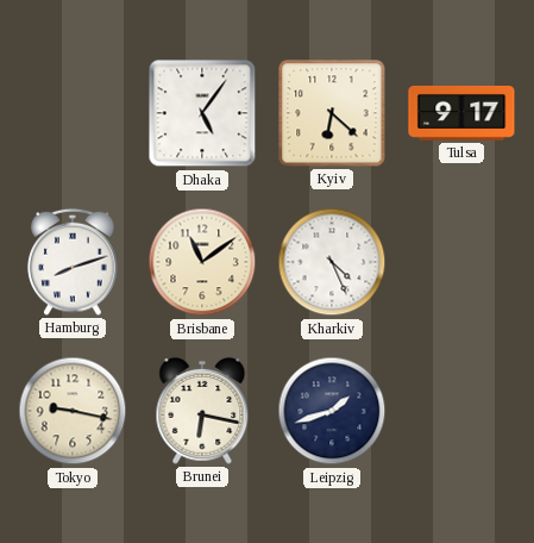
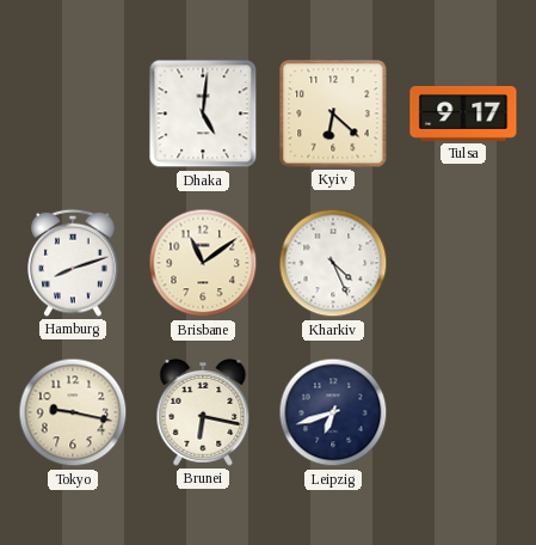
Dhaka: 5:06 -> 5:01 (203, 114)
Leipzig: 1:42 -> 6:42 (333, 412)
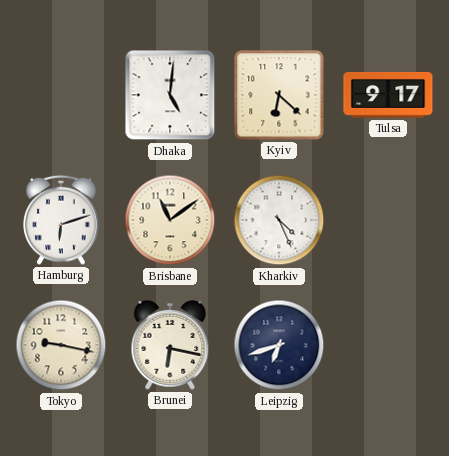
Hamburg: 8:12 -> 6:12 (61, 220)
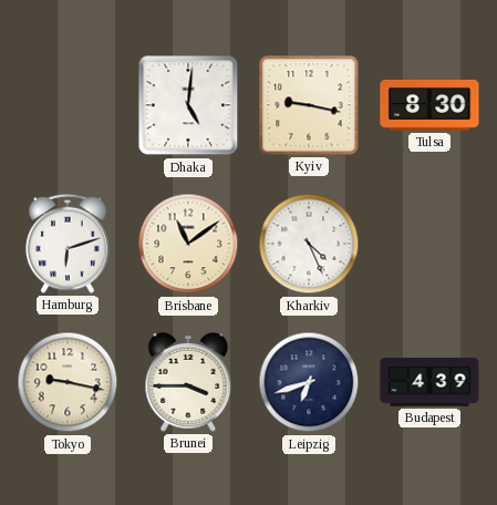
Kyiv: 6:22 -> 9:17 (309, 105)
Tulsa: 9:17 -> 8:30 (429, 105)
Brunei: 6:17 -> 3:45 (188, 382)
Budapest: none -> 4:39 (429, 382)
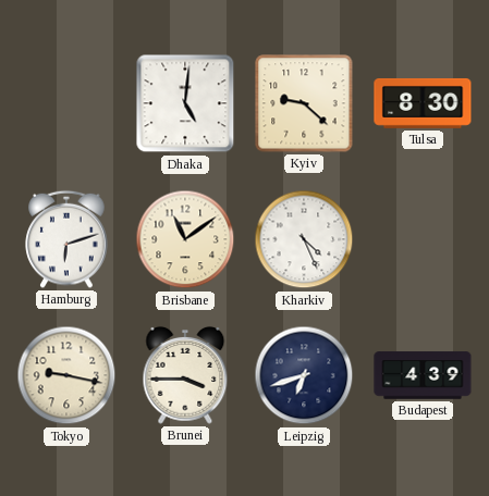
Kyiv: 9:17 -> 9:22 (304, 103)
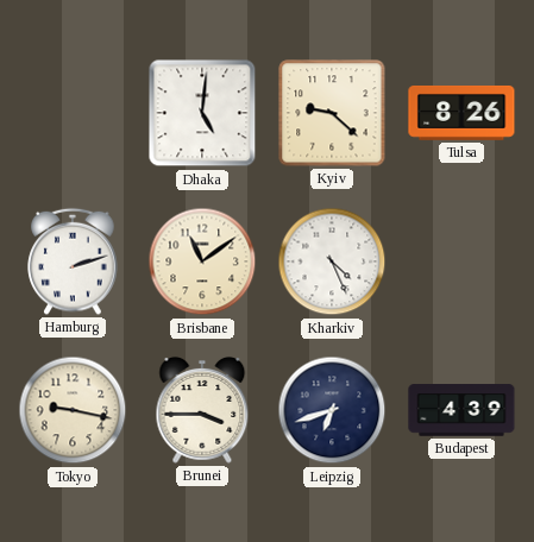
Tulsa: 8:30 -> 8:26 (461, 113)
Hamburg: 6:12 -> 2:12 (73, 261)
